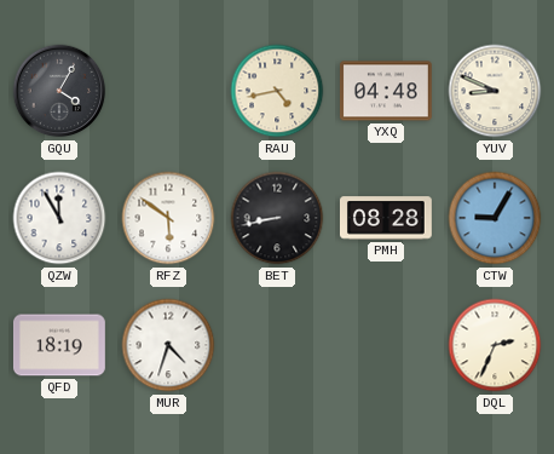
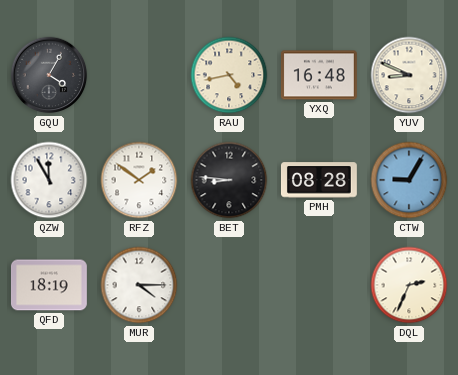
YXQ: 04:48 -> 16:48 (319, 75)
RFZ: 5:51 -> 1:51 (139, 180)
BET: 8:43 -> 8:46 (229, 180)
MUR: 4:33 -> 4:15 (139, 285)
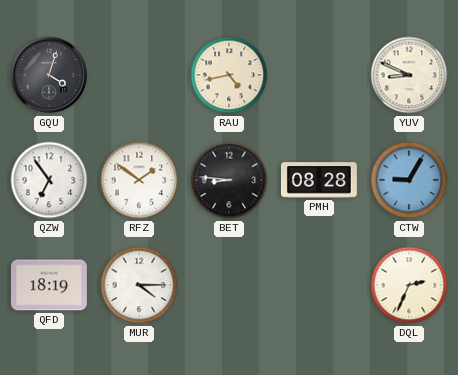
GQU: 4:05 -> 4:03 (49, 75)
YXQ: 16:48 -> none (319, 75)
QZW: 11:55 -> 6:54 (49, 180)
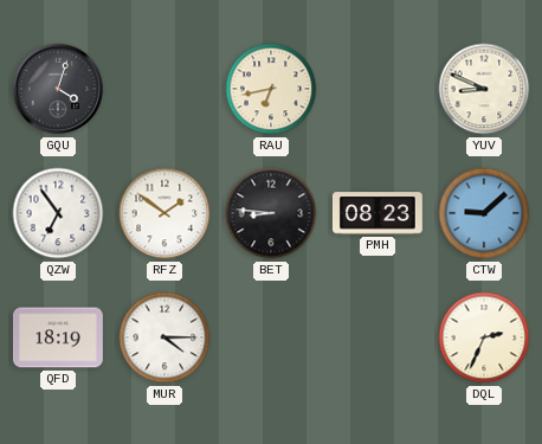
RAU: 4:43 -> 6:43 (271, 89)
PMH: 08:28 -> 08:23 (378, 213)
CTW: 9:05 -> 9:08 (484, 213)
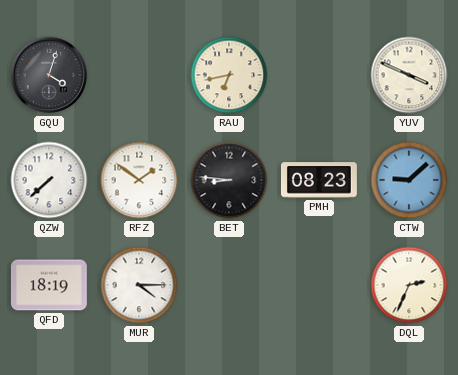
YUV: 8:49 -> 3:49 (409, 75)
QZW: 6:54 -> 7:38 (49, 180)
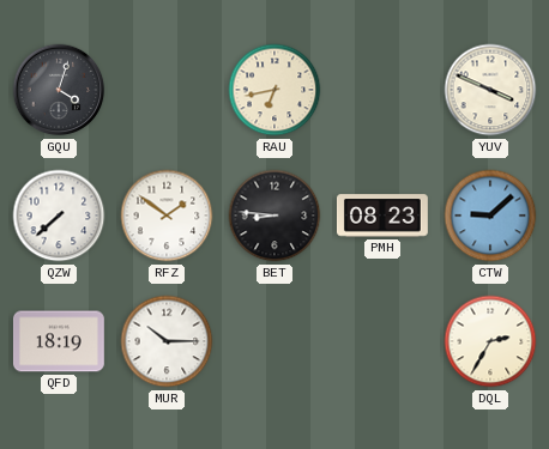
MUR: 4:15 -> 10:15 (167, 341)
DQL: 2:34 -> 2:35 (490, 341)
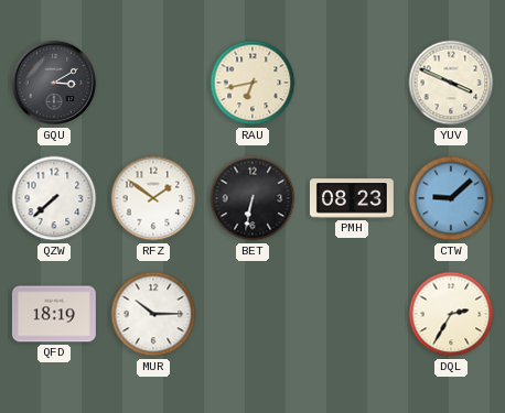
GQU: 4:03 -> 3:10 (54, 83)
BET: 8:46 -> 6:32 (253, 198)
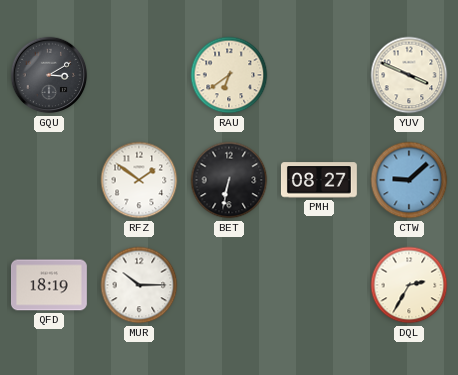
RAU: 6:43 -> 6:39 (229, 75)
QZW: 7:38 -> none (54, 198)
PMH: 08:23 -> 08:27 (319, 180)
